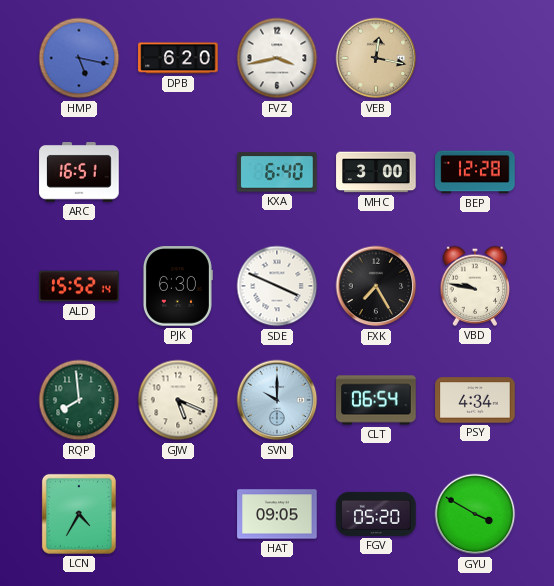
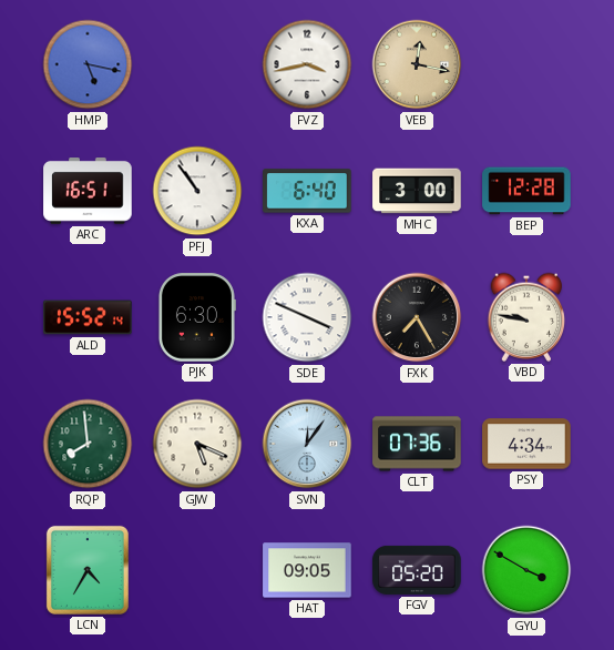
DPB: 6:20 -> none (178, 58)
PFJ: none -> 10:54 (197, 191)
SVN: 10:00 -> 12:06 (307, 444)
CLT: 06:54 -> 07:36 (417, 444)
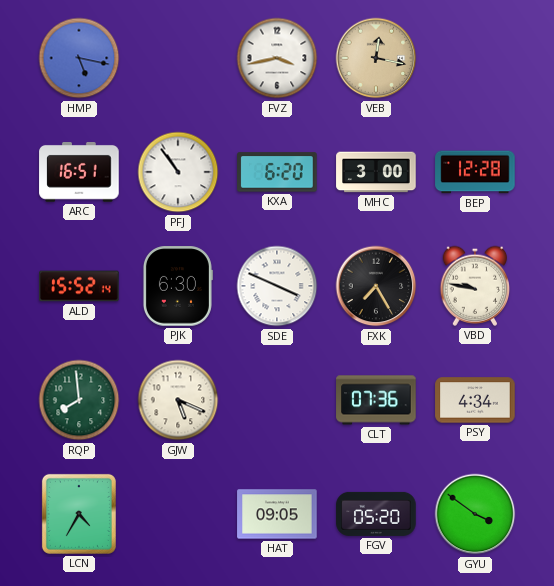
KXA: 6:40 -> 6:20 (277, 172)
SVN: 12:06 -> none (307, 444)
GYU: 3:50 -> 3:51 (475, 514)
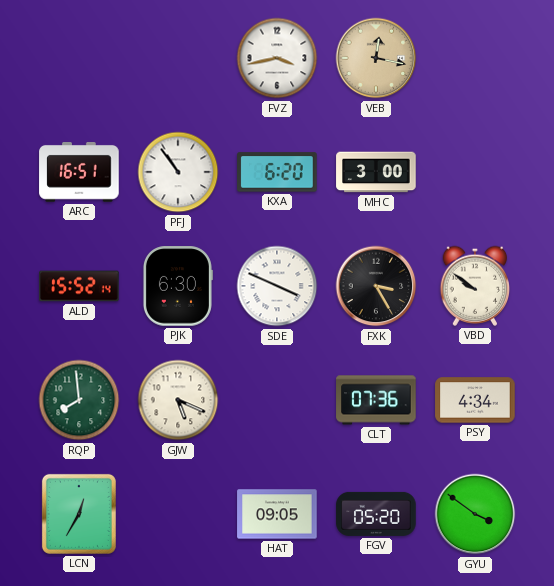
HMP: 5:17 -> none (79, 58)
BEP: 12:28 -> none (475, 172)
FXK: 7:25 -> 3:25 (376, 286)
VBD: 9:47 -> 9:51 (475, 286)
LCN: 4:35 -> 12:35 (79, 514)
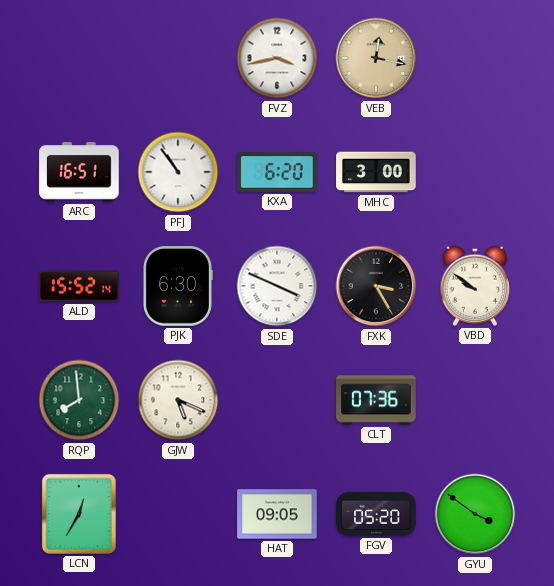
PSY: 4:34 -> none (475, 400)
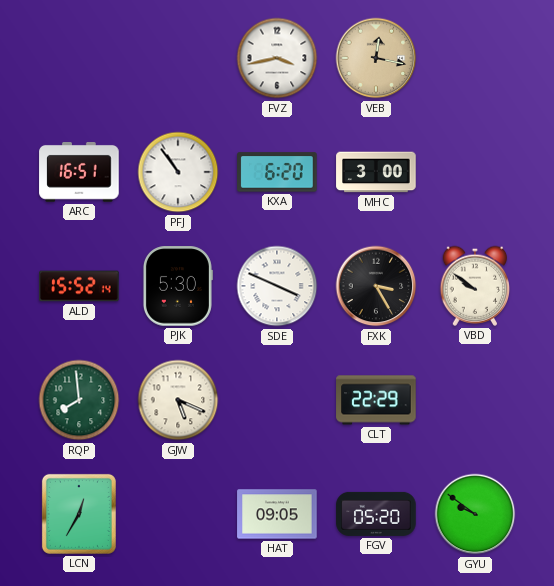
PJK: 6:30 -> 5:30 (177, 286)
CLT: 07:36 -> 22:29 (376, 400)
GYU: 3:51 -> 9:51 (475, 514)
